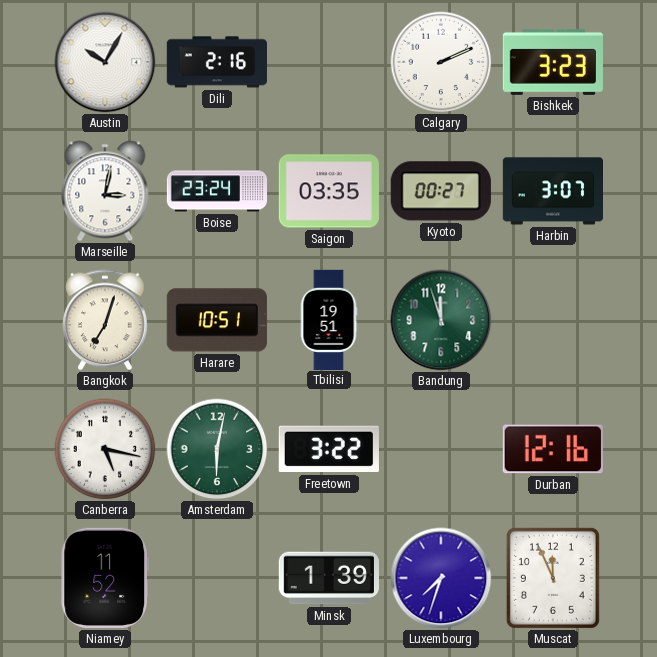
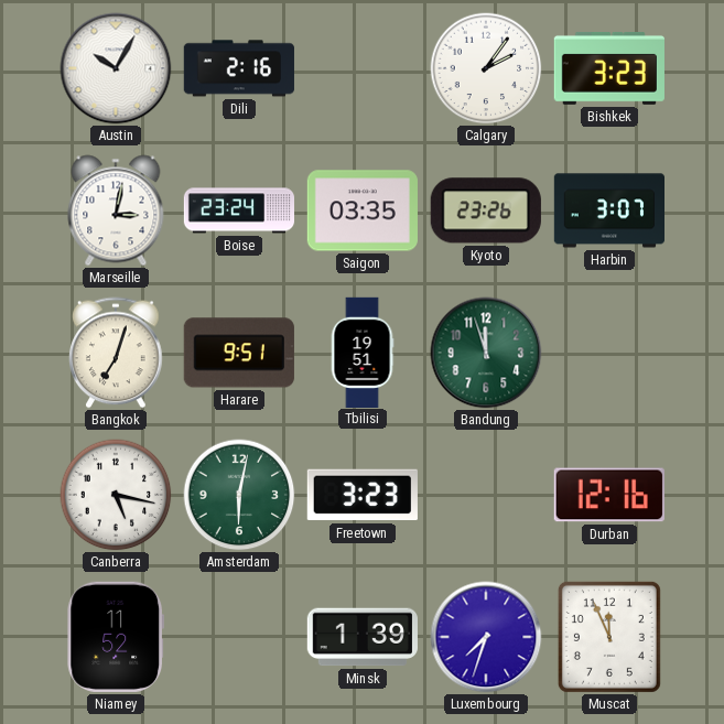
Calgary: 2:11 -> 2:06 (486, 68)
Kyoto: 00:27 -> 23:26 (486, 210)
Harare: 10:51 -> 9:51 (239, 353)
Freetown: 3:22 -> 3:23 (363, 495)
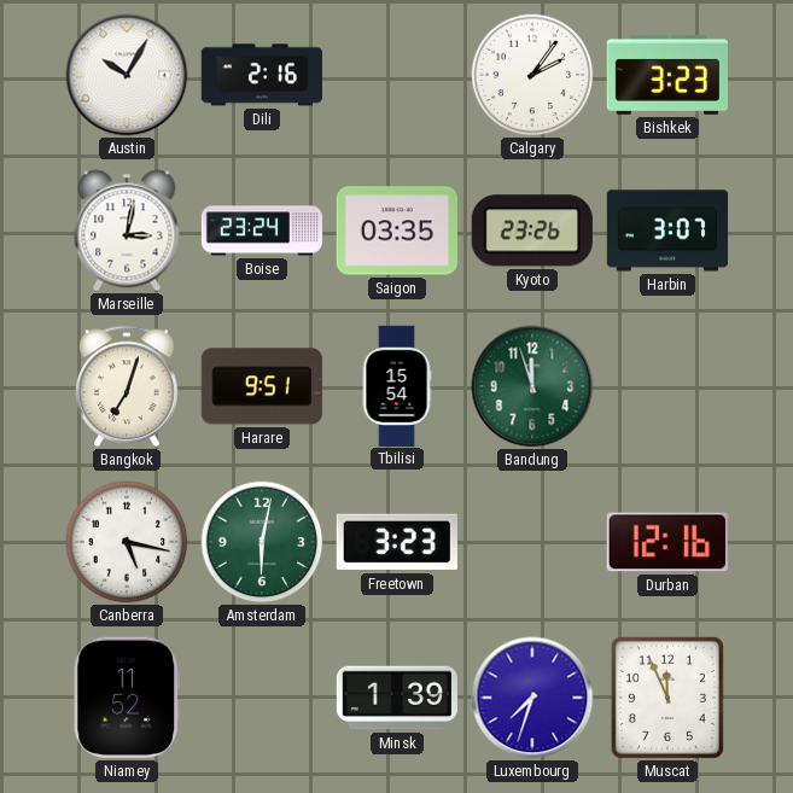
Tbilisi: 19:51 -> 15:54 (397, 385)
